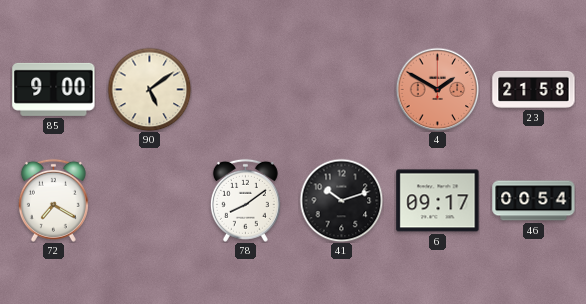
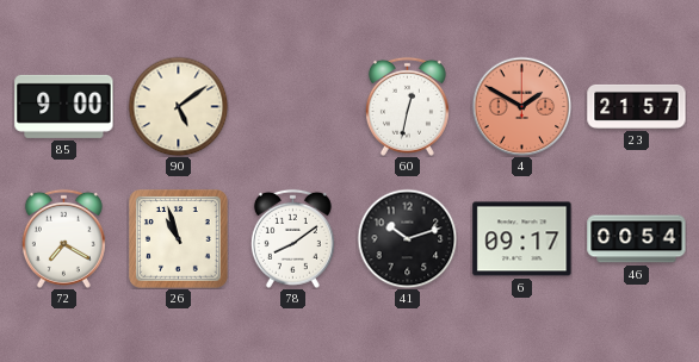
60: none -> 12:32 (407, 106)
23: 21:58 -> 21:57 (637, 106)
26: none -> 10:57 (179, 239)
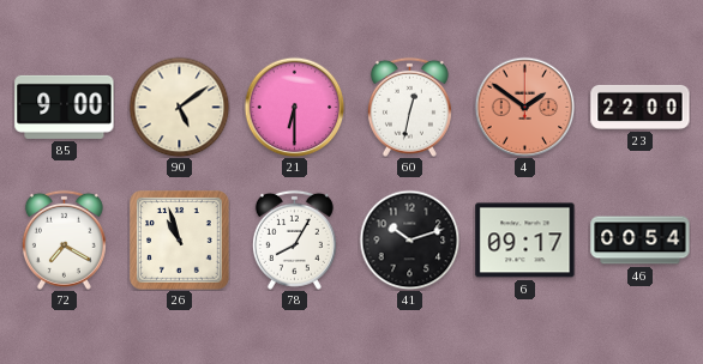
21: none -> 6:30 (294, 107)
4: 1:50 -> 1:51 (524, 107)
23: 21:57 -> 22:00 (641, 107)
78: 8:09 -> 8:05 (294, 239)
